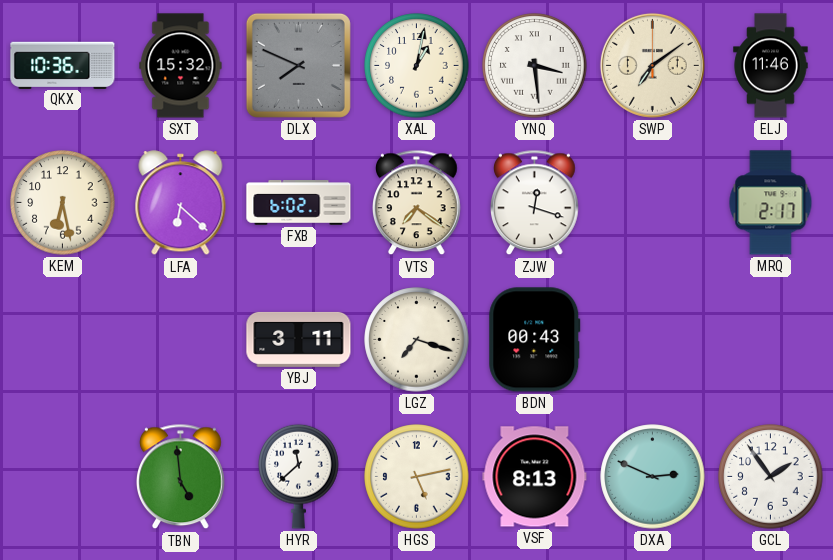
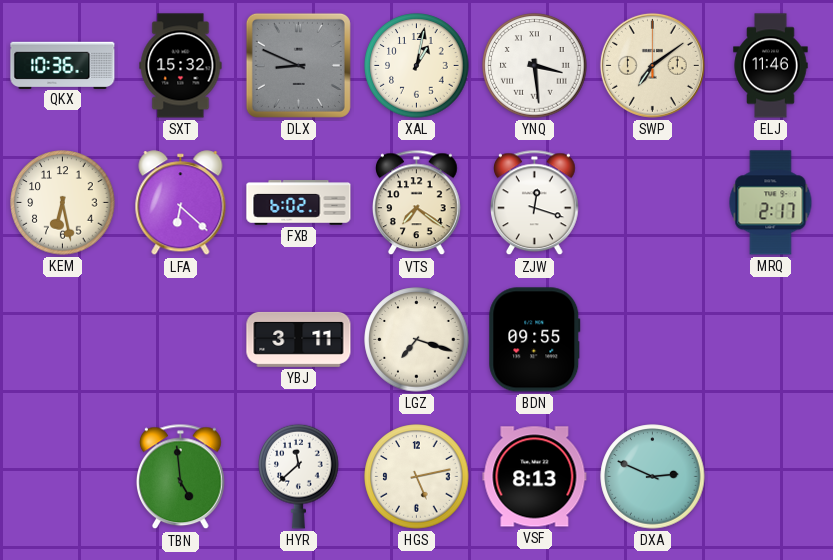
DLX: 7:49 -> 8:49 (298, 65)
BDN: 00:43 -> 09:55 (535, 340)
GCL: 1:54 -> none (771, 477)
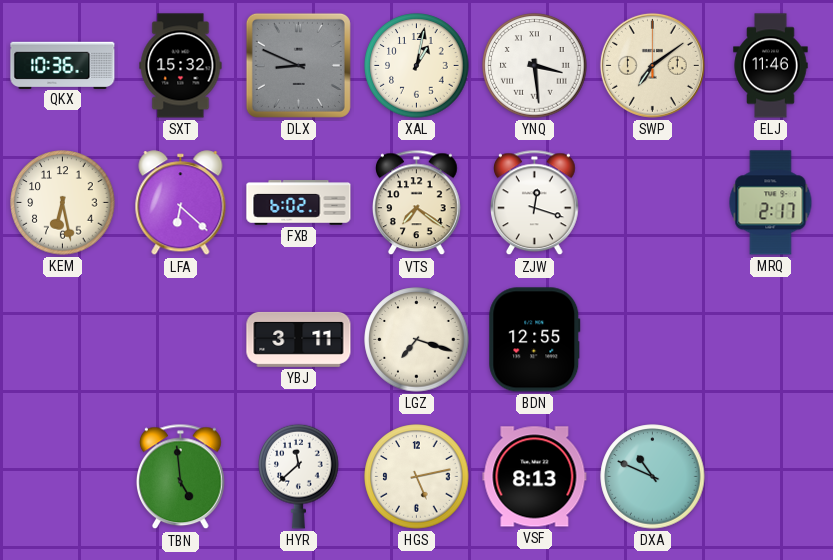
BDN: 09:55 -> 12:55 (535, 340)
DXA: 2:49 -> 10:49 (653, 477)
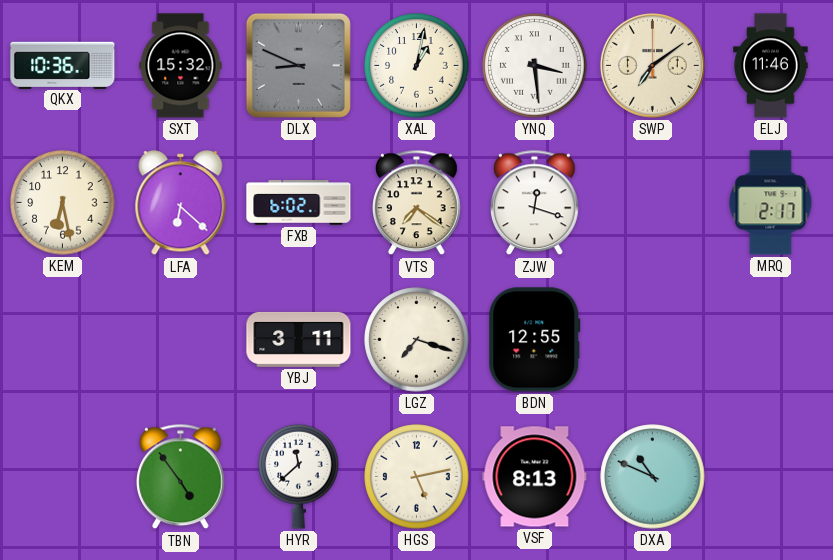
TBN: 4:59 -> 4:54 (181, 477)
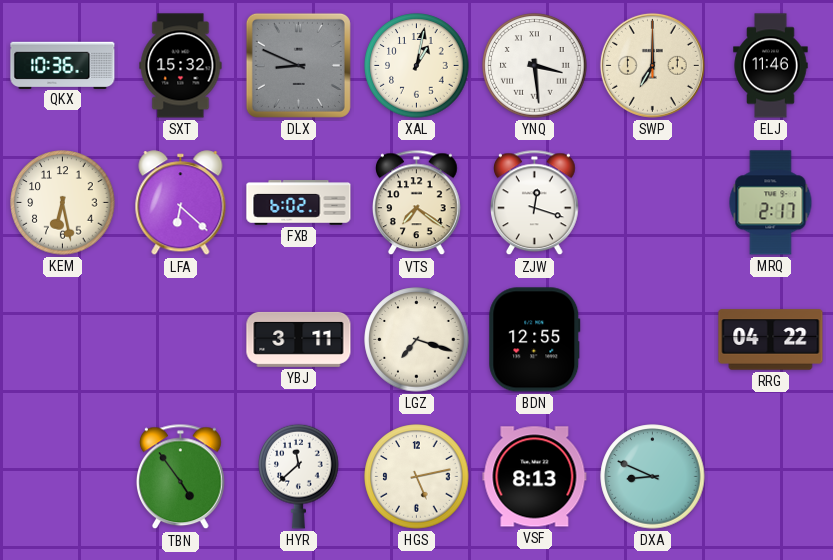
SWP: 7:09 -> 7:00 (652, 65)
RRG: none -> 04:22 (771, 340)
DXA: 10:49 -> 8:49 (653, 477)
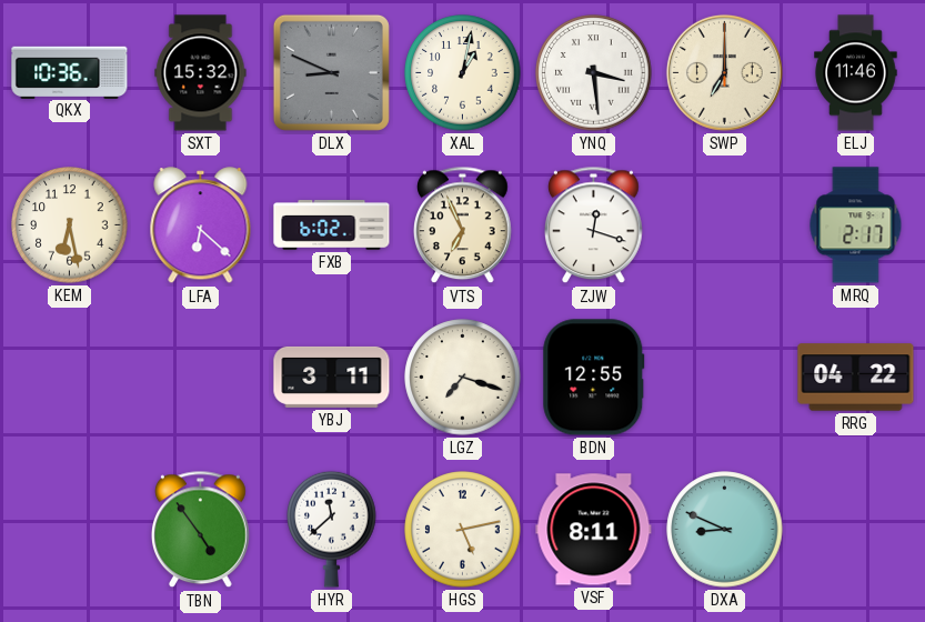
VTS: 7:21 -> 6:56 (463, 225)
VSF: 8:13 -> 8:11 (594, 530)
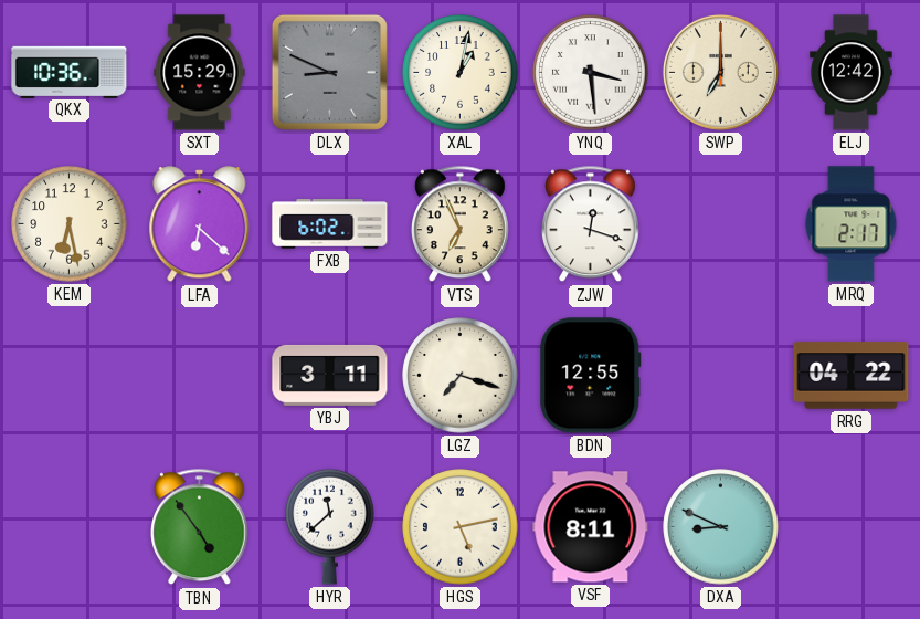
SXT: 15:32 -> 15:29 (200, 73)
ELJ: 11:46 -> 12:42 (852, 73)
